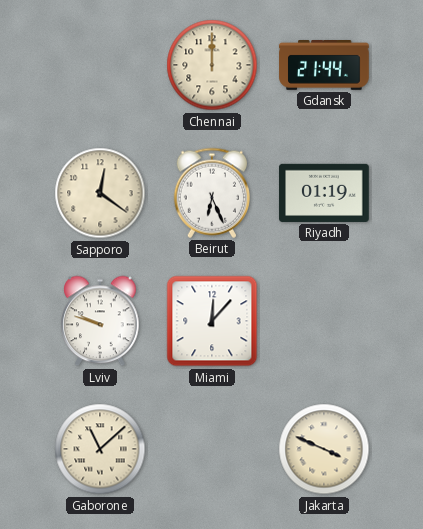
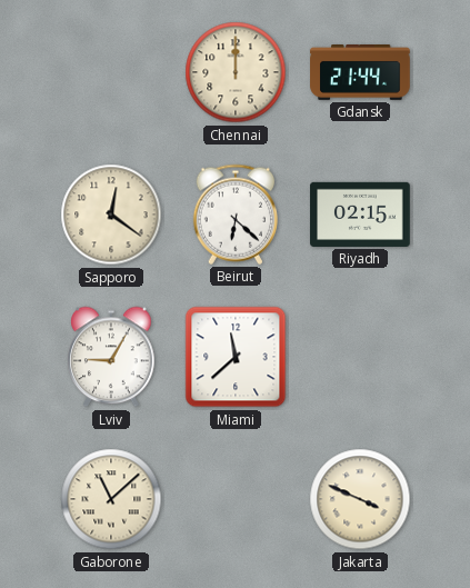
Beirut: 6:26 -> 6:22 (234, 215)
Riyadh: 01:19 -> 02:15 (360, 215)
Lviv: 9:48 -> 9:05 (111, 357)
Miami: 12:07 -> 11:38 (236, 357)
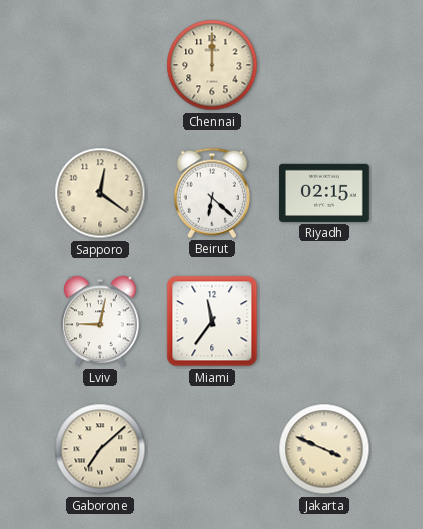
Gdansk: 21:44 -> none (360, 73)
Lviv: 9:05 -> 9:02 (100, 321)
Miami: 11:38 -> 11:36 (212, 321)
Gaborone: 11:08 -> 7:08 (100, 449)
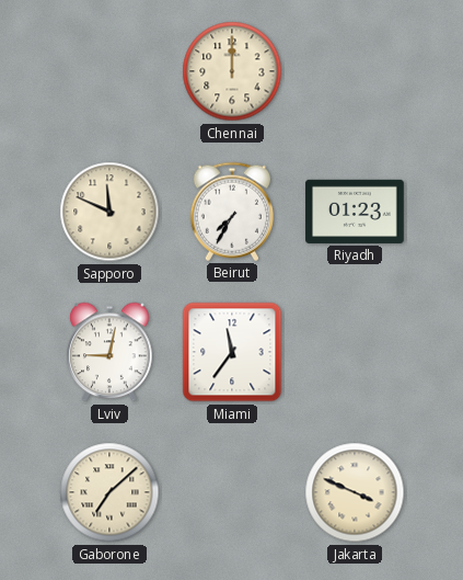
Sapporo: 12:21 -> 11:49 (109, 212)
Beirut: 6:22 -> 7:35 (231, 212)
Riyadh: 02:15 -> 01:23 (355, 212)
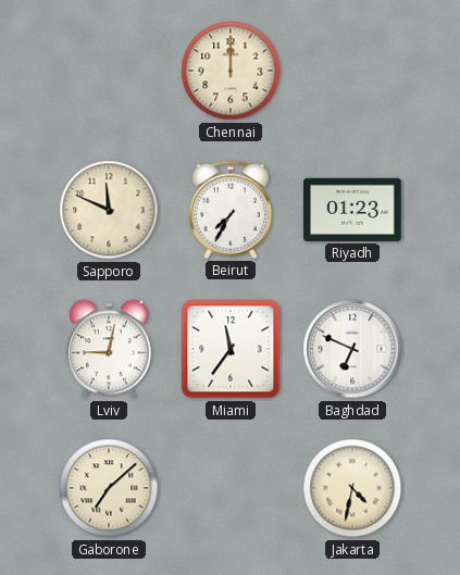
Baghdad: none -> 6:49 (352, 349)
Jakarta: 3:49 -> 4:32 (352, 488)
